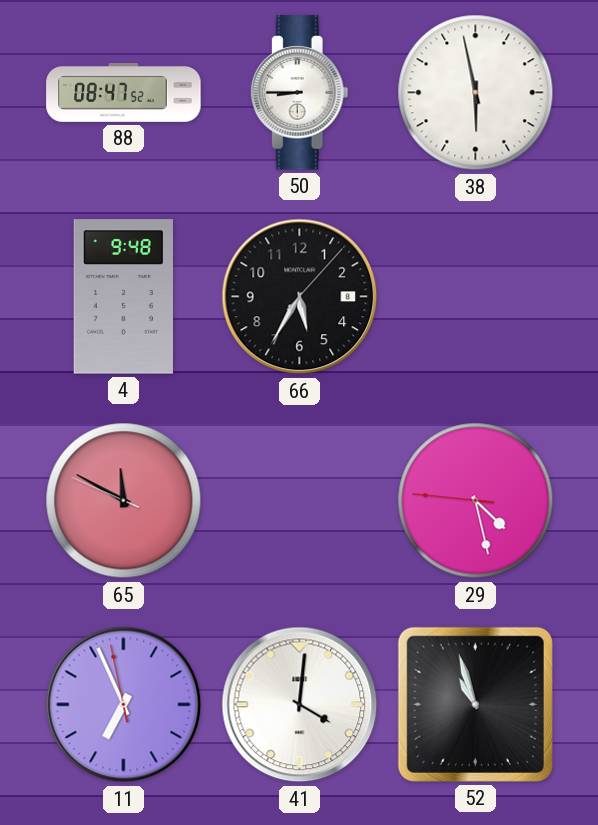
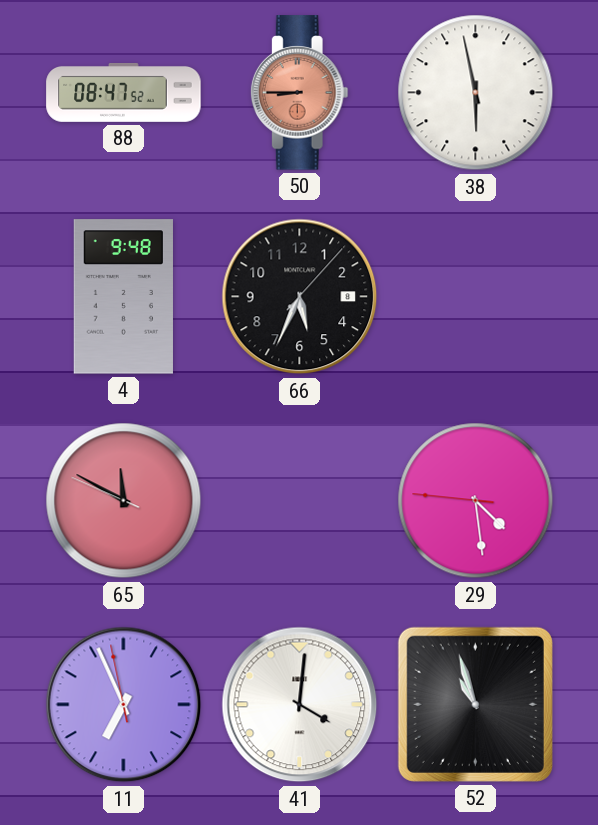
50 dial: white -> salmon (299, 93)
66: 5:35 -> 5:34 (300, 297)
29: 4:27 -> 4:28 (476, 501)
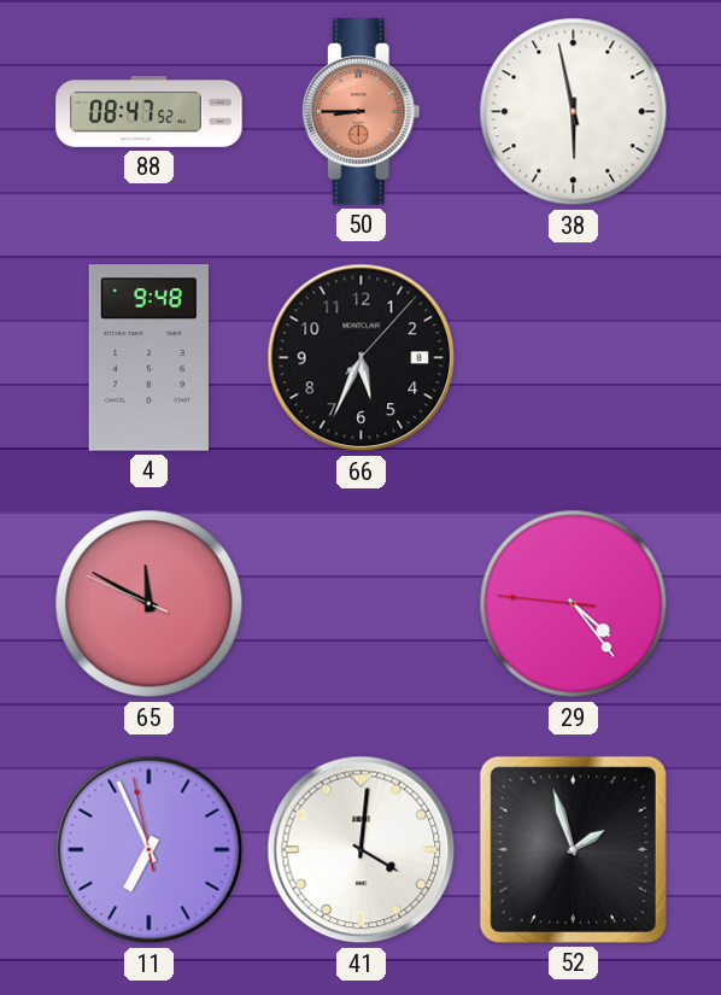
29: 4:28 -> 4:23 (574, 604)
52: 10:57 -> 1:57 (573, 849)
